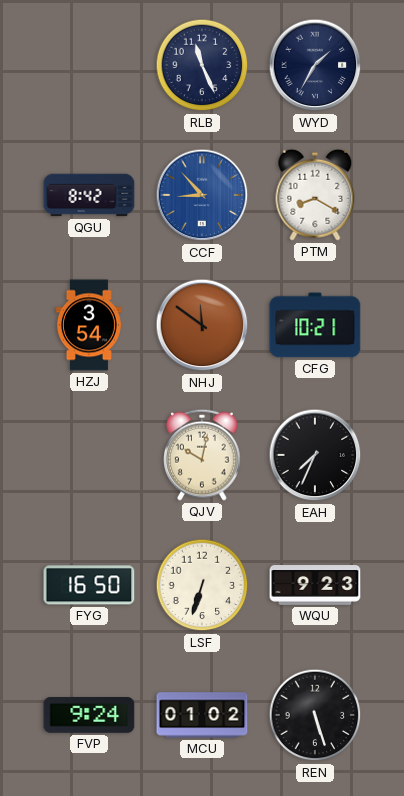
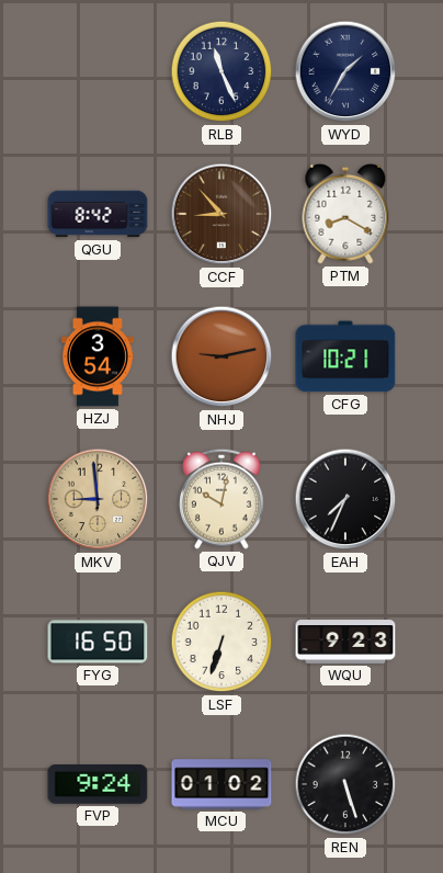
CCF dial: blue -> brown (222, 214)
NHJ: 11:51 -> 9:13 (222, 356)
MKV: none -> 8:59 (98, 499)
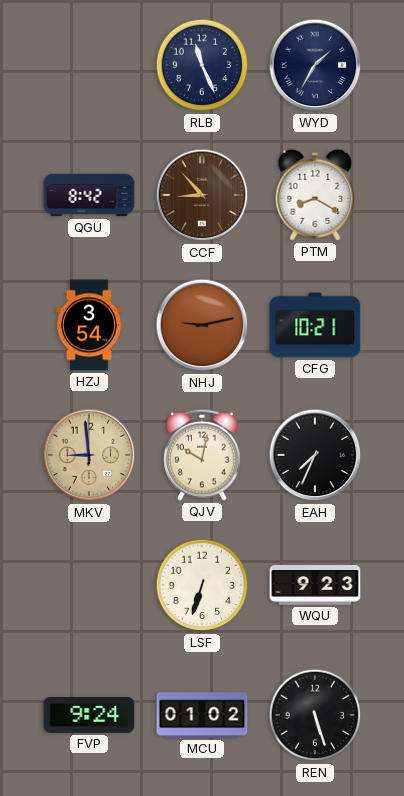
FYG: 16:50 -> none (98, 642)
